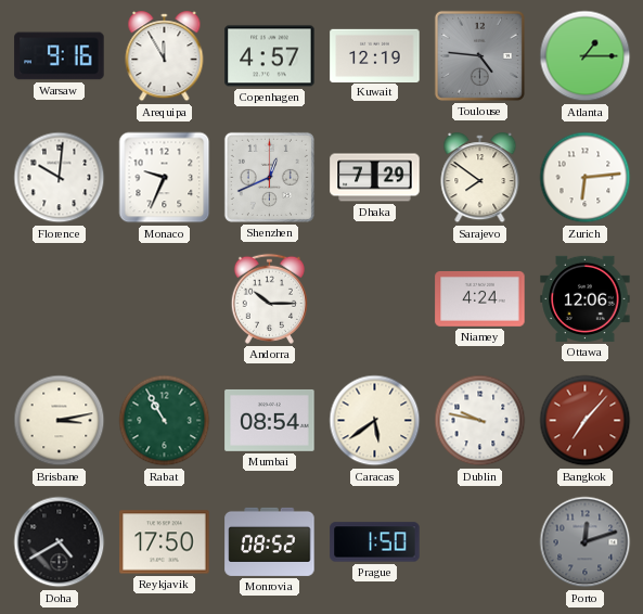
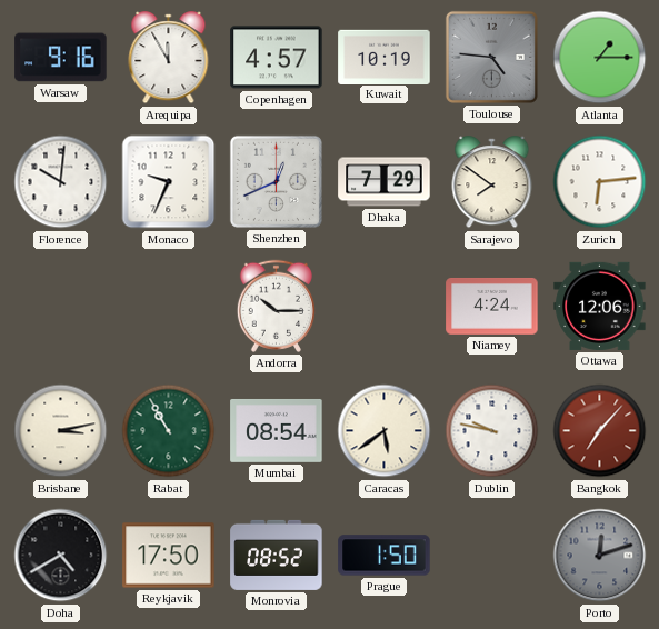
Kuwait: 12:19 -> 10:19 (385, 57)
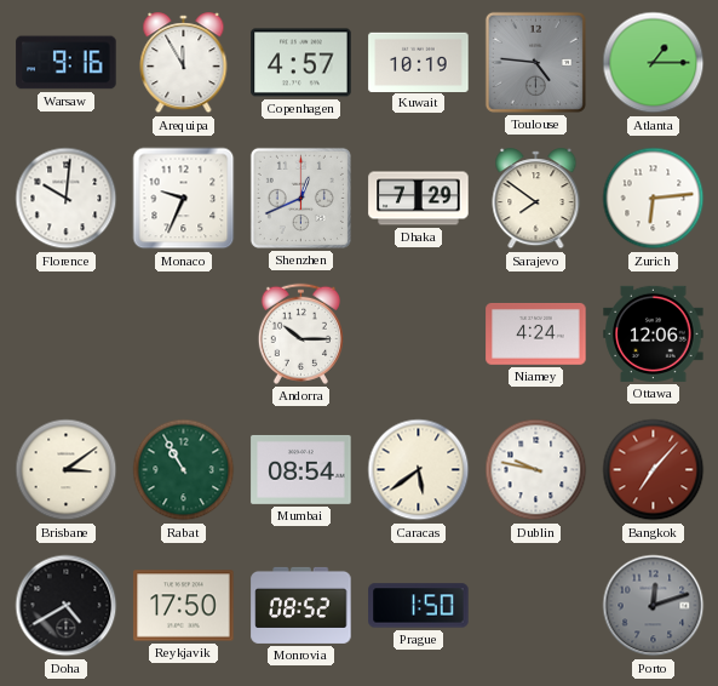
Brisbane: 3:13 -> 3:09 (67, 470)
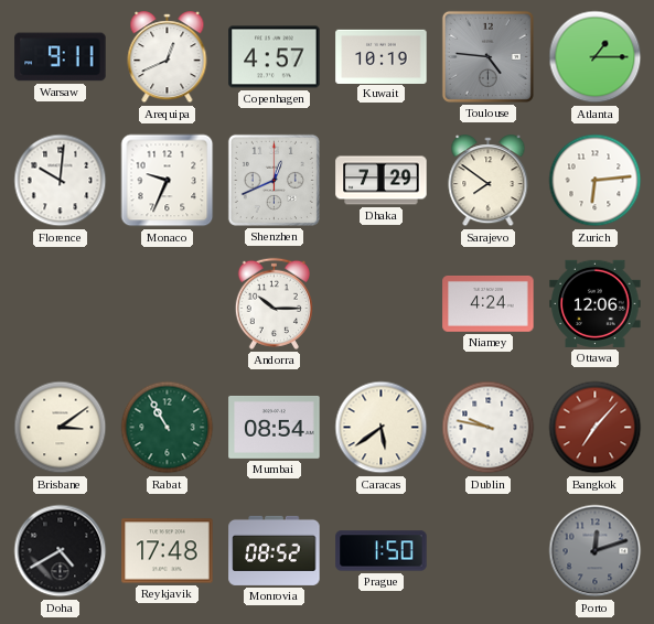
Warsaw: 9:16 -> 9:11 (61, 57)
Arequipa: 11:55 -> 12:41 (168, 57)
Reykjavik: 17:50 -> 17:48 (168, 551)
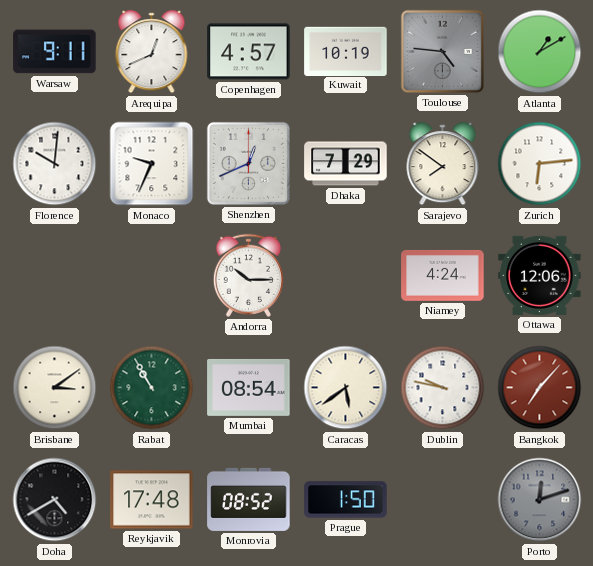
Atlanta: 1:15 -> 1:10 (540, 52)
